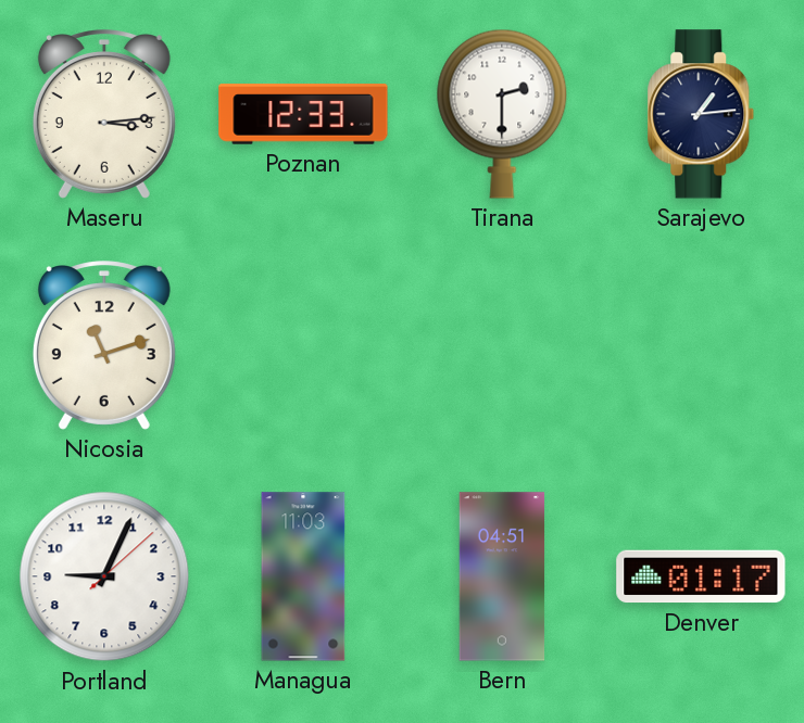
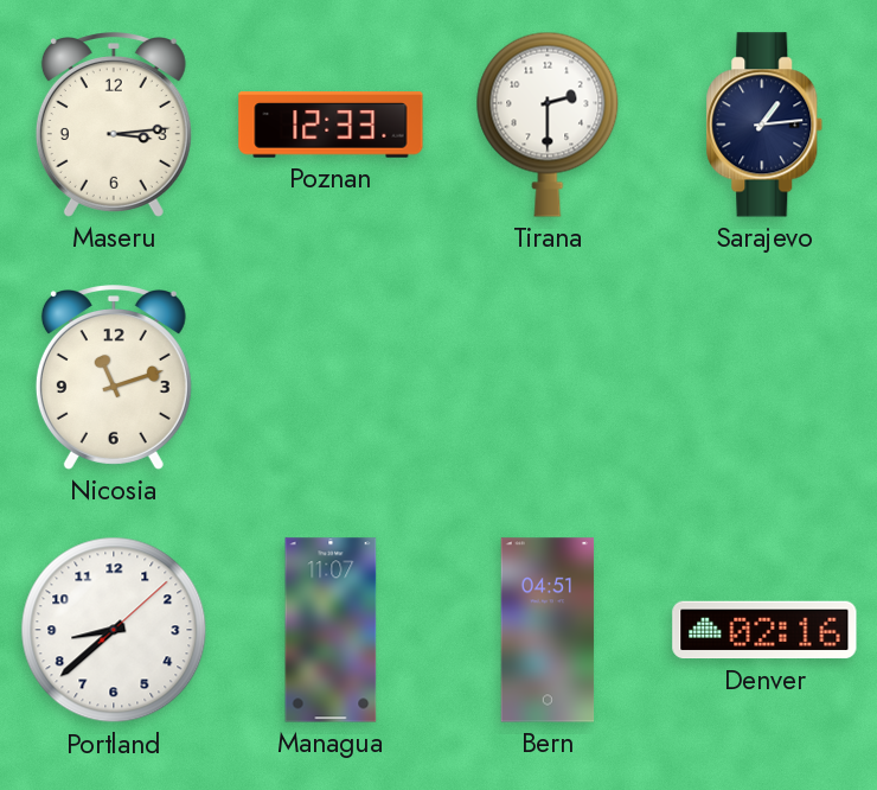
Portland: 9:04 -> 8:38 (114, 630)
Managua: 11:03 -> 11:07 (331, 630)
Denver: 01:17 -> 02:16 (764, 630)
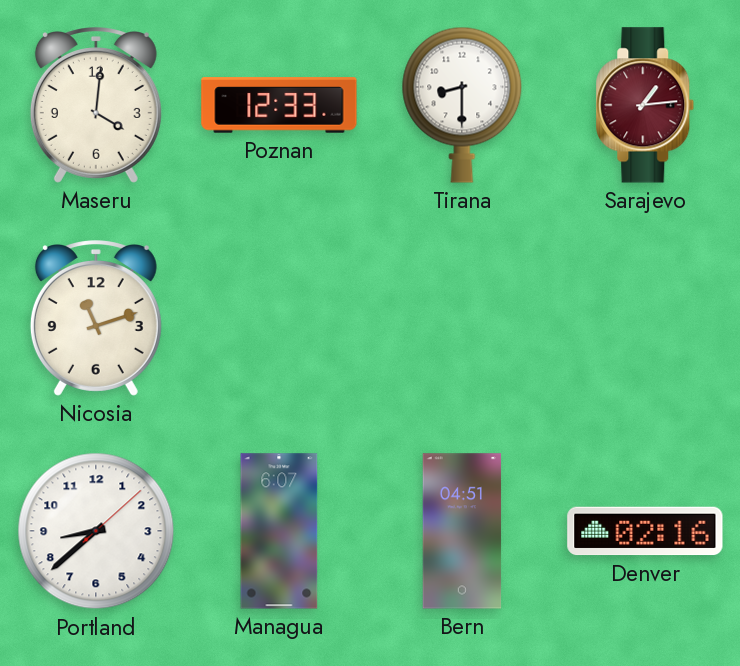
Maseru: 3:14 -> 4:01 (96, 105)
Tirana: 2:30 -> 8:30 (462, 105)
Sarajevo dial: navy -> burgundy (645, 105)
Managua: 11:07 -> 6:07 (279, 531)
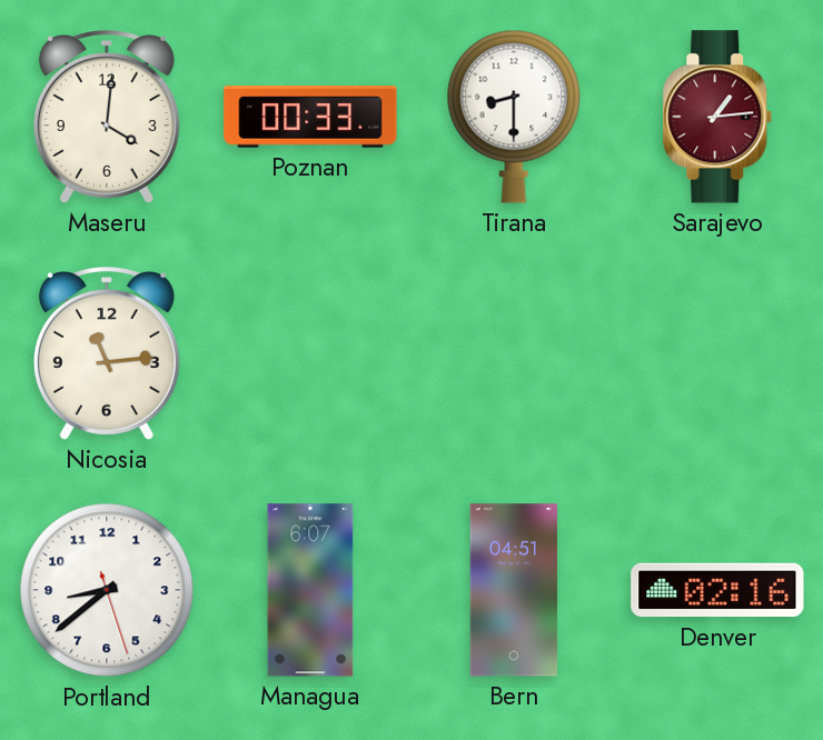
Poznan: 12:33 -> 00:33 (310, 117)
Nicosia: 11:12 -> 11:14 (107, 353)
Portland: 8:38:08 -> 8:38:27 (107, 590)
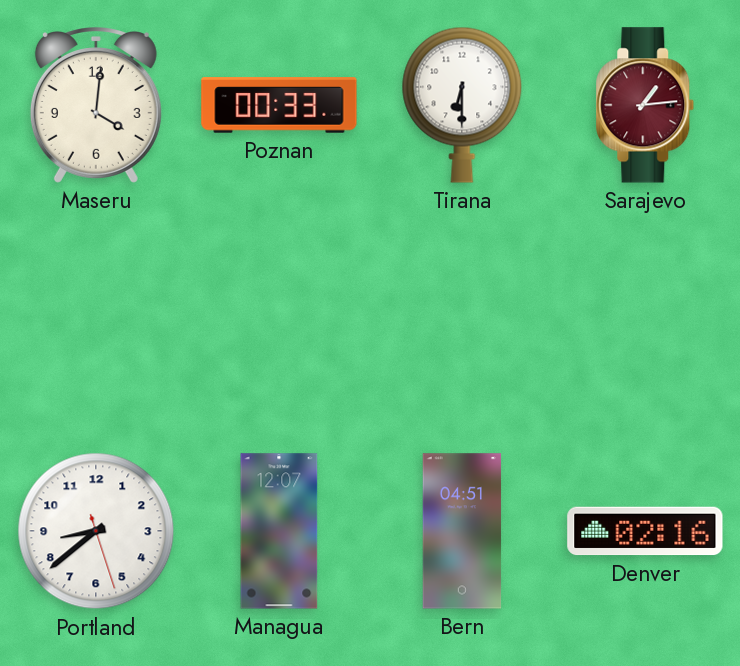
Tirana: 8:30 -> 6:30 (462, 105)
Nicosia: 11:14 -> none (107, 353)
Managua: 6:07 -> 12:07 (279, 531)
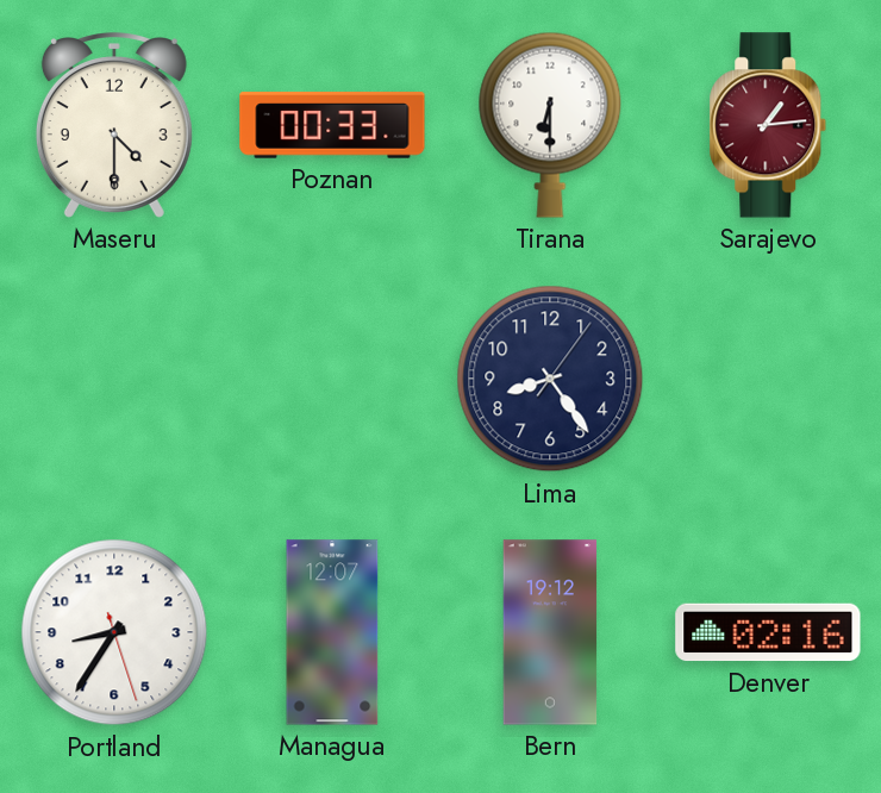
Maseru: 4:01 -> 4:30 (114, 125)
Lima: none -> 8:24 (550, 379)
Portland: 8:38 -> 8:35 (114, 632)
Bern: 04:51 -> 19:12 (550, 632)
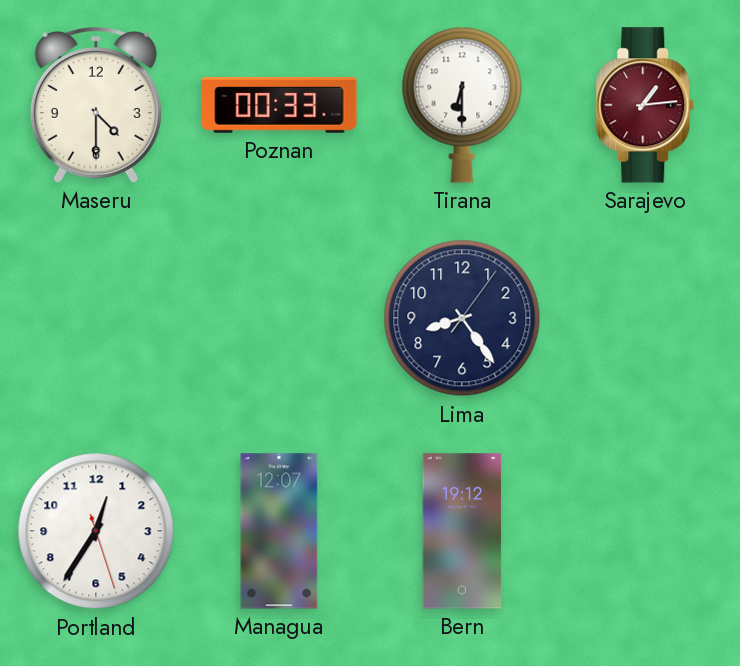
Portland: 8:35 -> 12:35 (96, 531)
Denver: 02:16 -> none (768, 632)
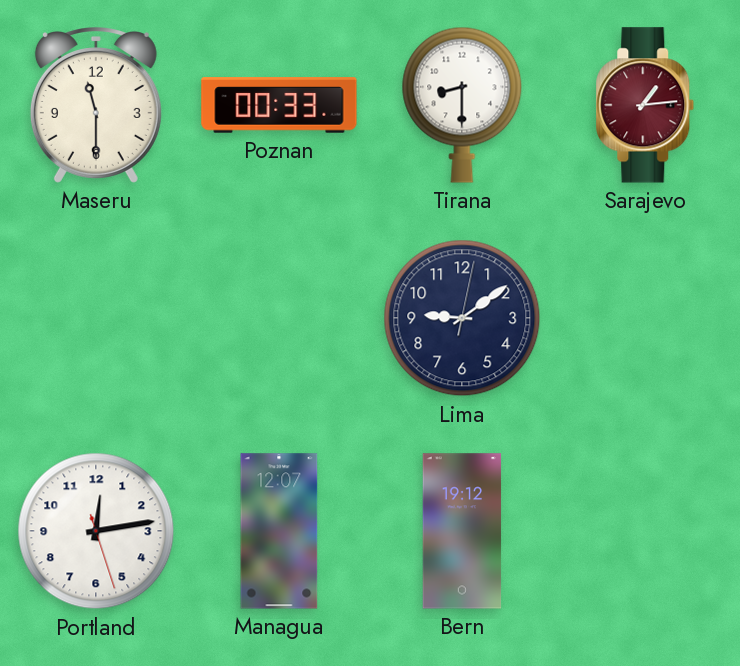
Maseru: 4:30 -> 11:30 (96, 105)
Tirana: 6:30 -> 8:30 (462, 105)
Lima: 8:24 -> 9:09 (462, 318)
Portland: 12:35 -> 12:13 (96, 531)
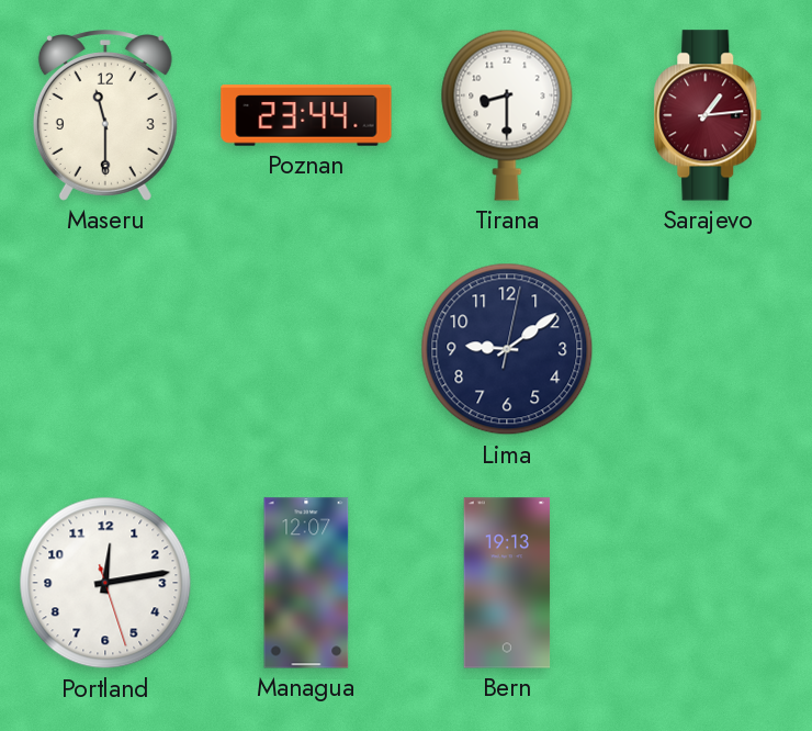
Poznan: 00:33 -> 23:44 (306, 115)
Bern: 19:12 -> 19:13 (507, 583)
